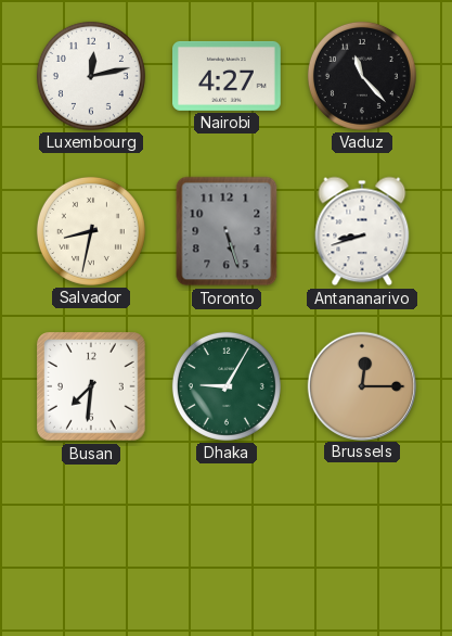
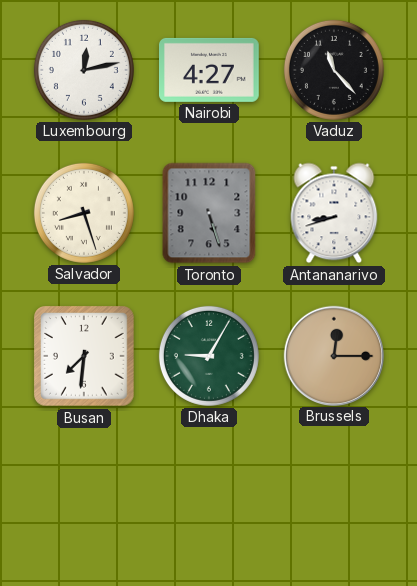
Salvador: 8:32 -> 8:27 (84, 213)
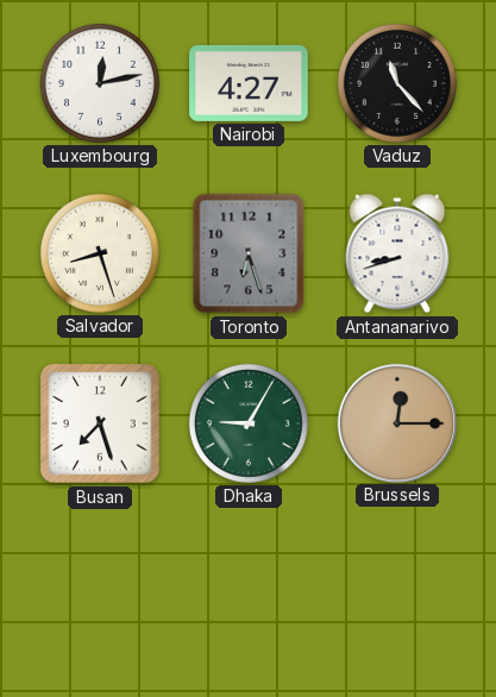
Toronto: 5:27 -> 6:27 (249, 253)
Busan: 7:31 -> 7:27 (101, 425)
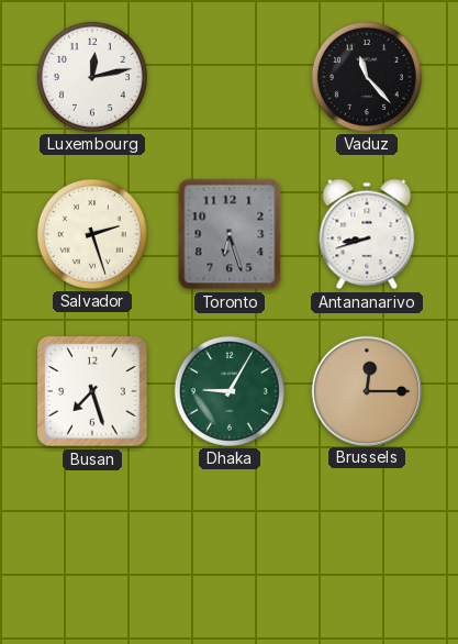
Nairobi: 4:27 -> none (250, 83)
Salvador: 8:27 -> 2:27 (92, 234)
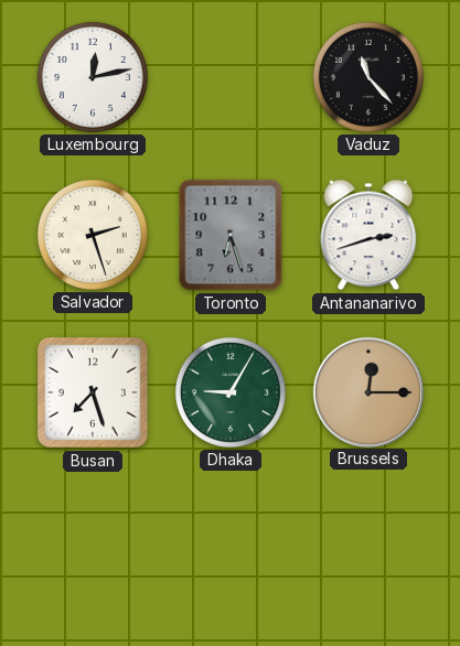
Antananarivo: 8:42 -> 2:42 (368, 235)
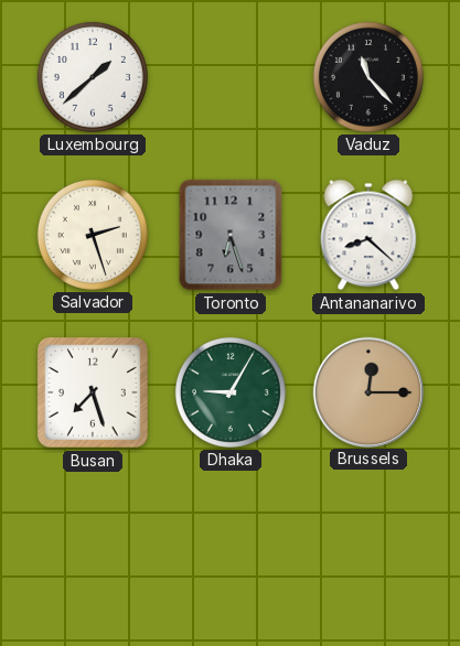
Luxembourg: 12:13 -> 1:38 (93, 77)
Antananarivo: 2:42 -> 8:22 (368, 235)
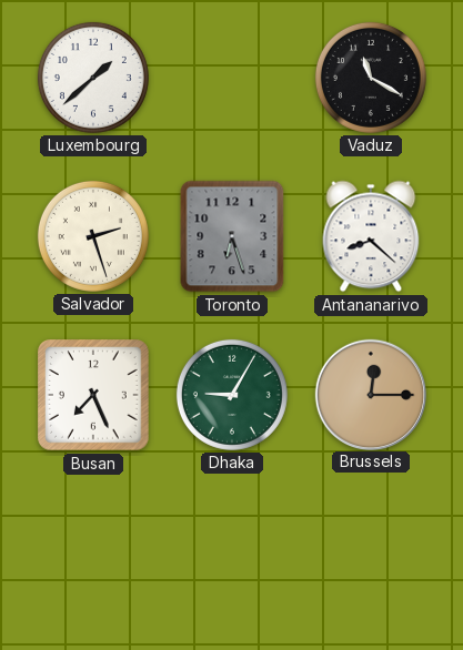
Vaduz: 11:23 -> 11:20 (371, 78)
Busan: 7:27 -> 7:26 (94, 396)
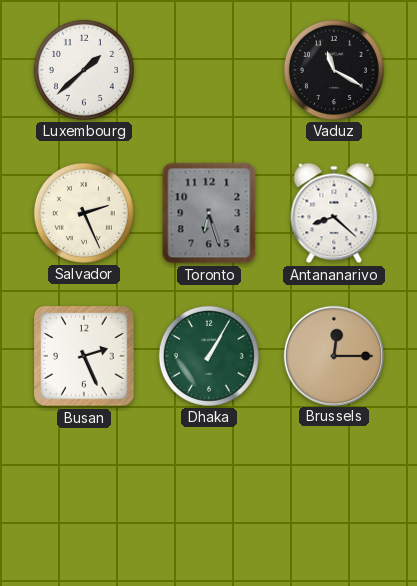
Salvador: 2:27 -> 2:26 (84, 213)
Busan: 7:26 -> 2:26 (85, 357)
Dhaka: 9:05 -> 1:05 (209, 356)
